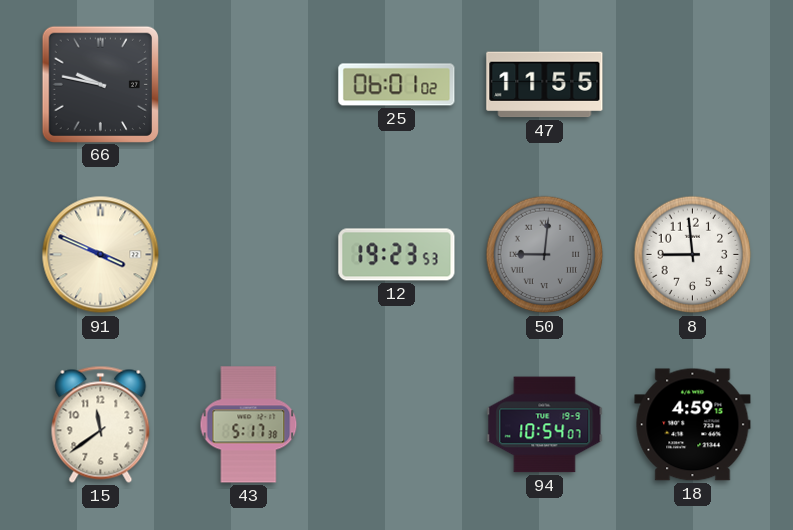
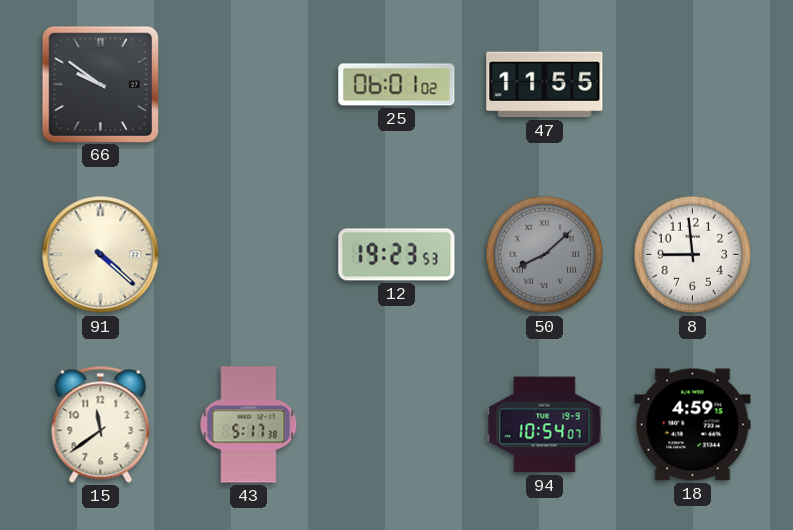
66: 9:47 -> 9:51 (100, 84)
91: 3:49 -> 4:22 (101, 255)
50: 9:01 -> 8:08 (545, 255)
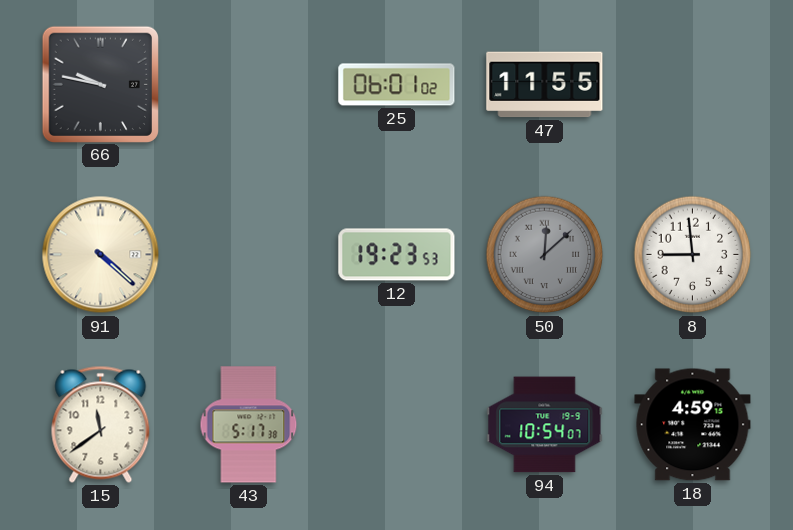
66: 9:51 -> 9:47 (100, 84)
50: 8:08 -> 12:08 (545, 255)
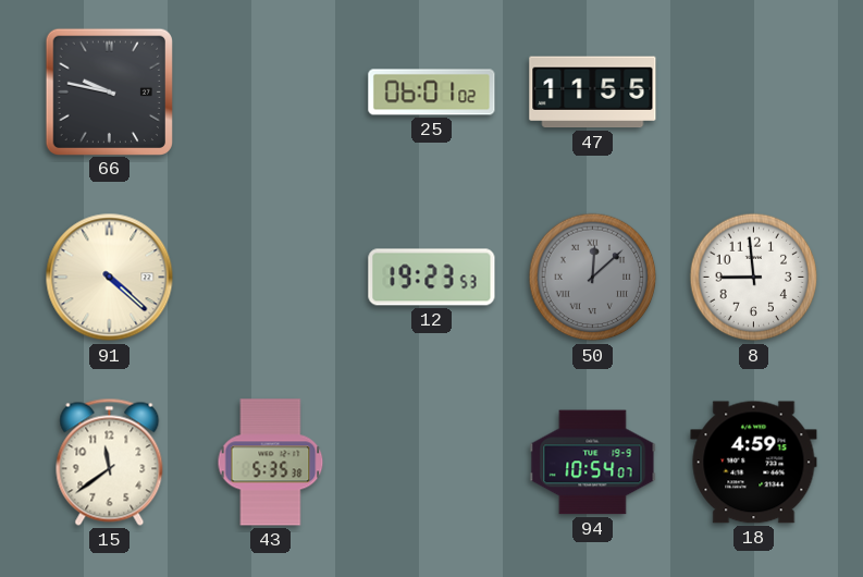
43: 5:17 -> 5:35 (271, 463)
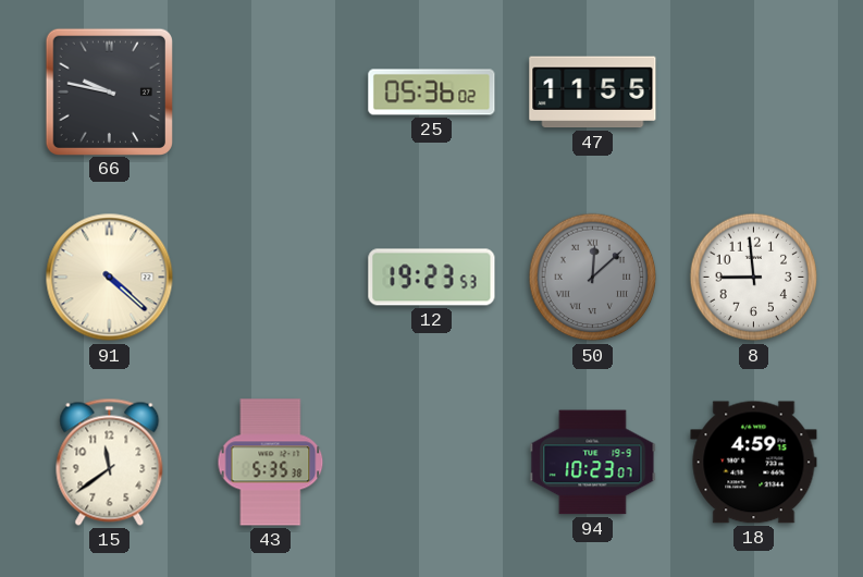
25: 06:01 -> 05:36 (432, 93)
94: 10:54 -> 10:23 (593, 463)
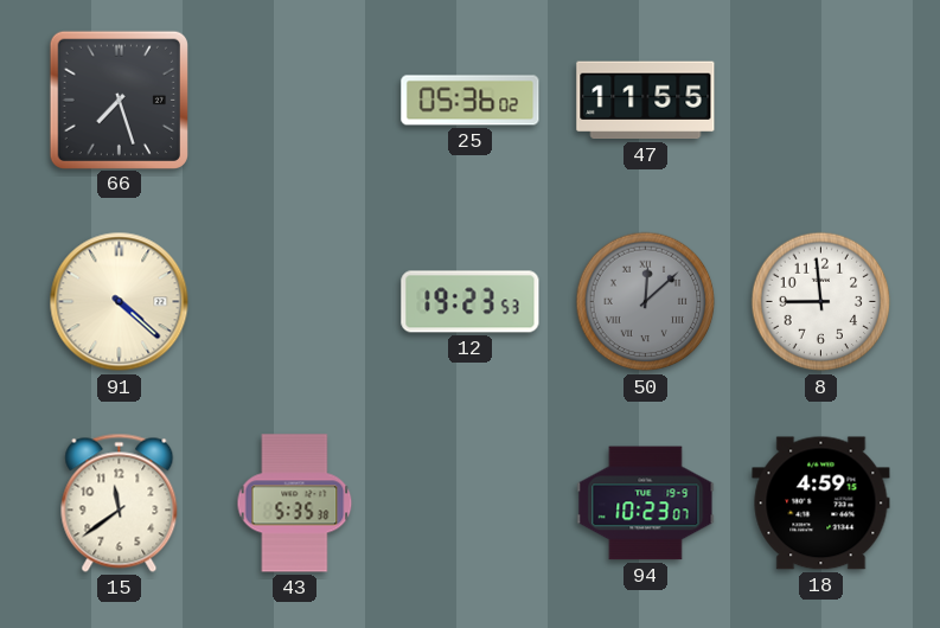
66: 9:47 -> 7:27 (119, 100)
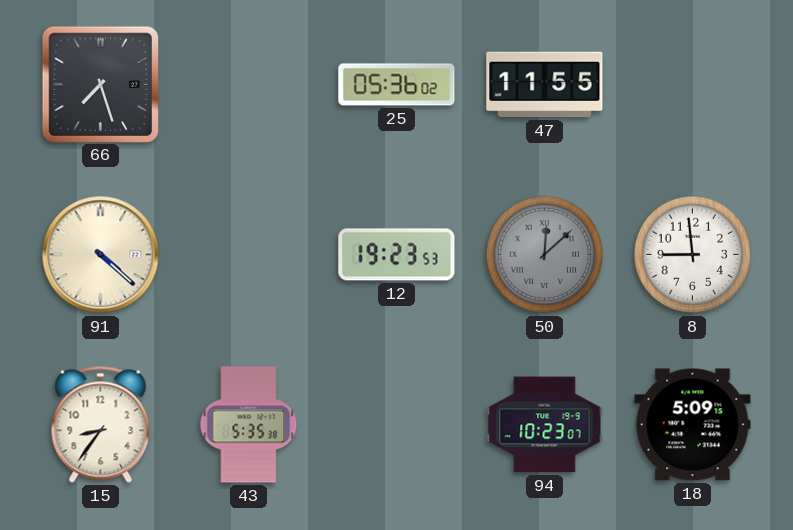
15: 11:39 -> 8:36 (101, 424)
18: 4:59 -> 5:09 (693, 425)
